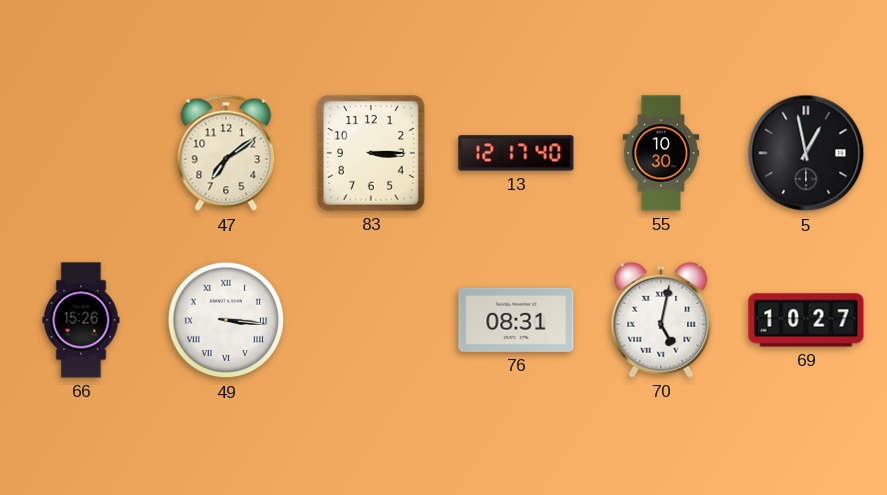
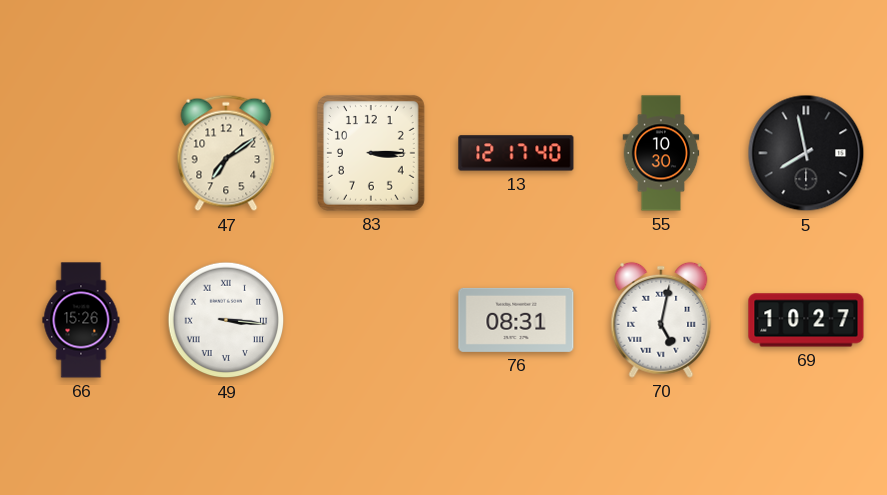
5: 12:58 -> 7:58 (806, 153)
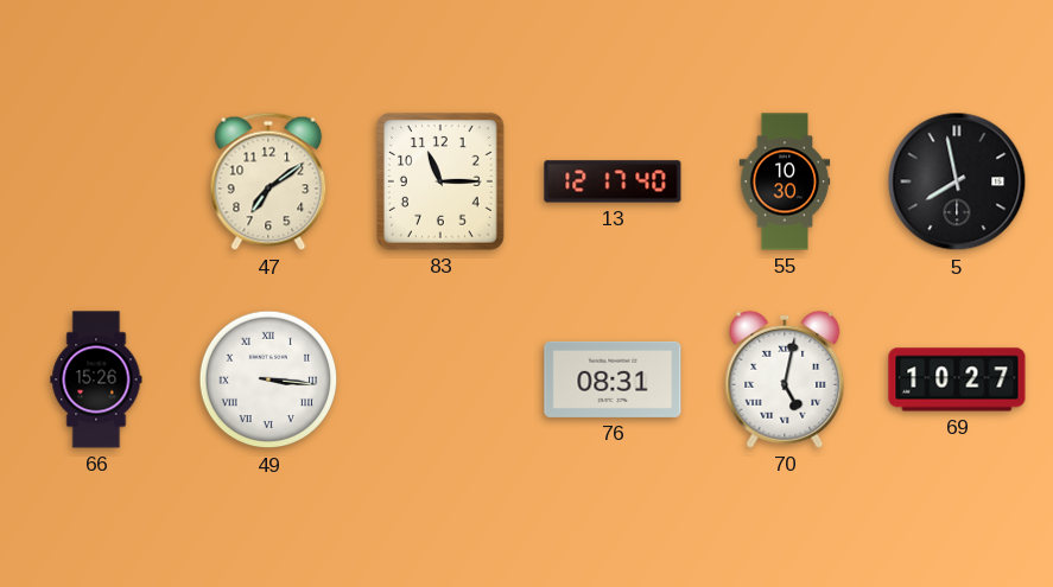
83: 3:15 -> 11:15 (440, 181)
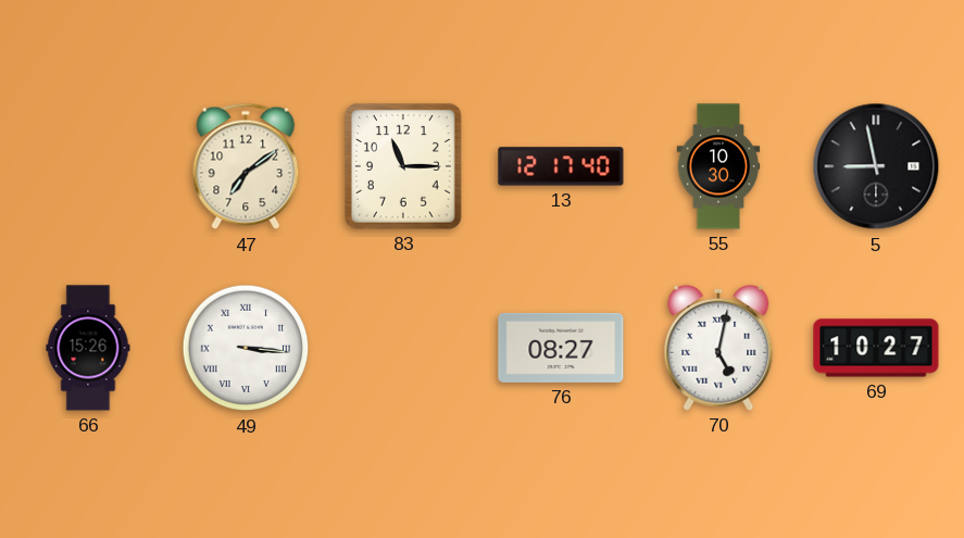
5: 7:58 -> 8:58 (876, 166)
76: 08:31 -> 08:27 (561, 348)
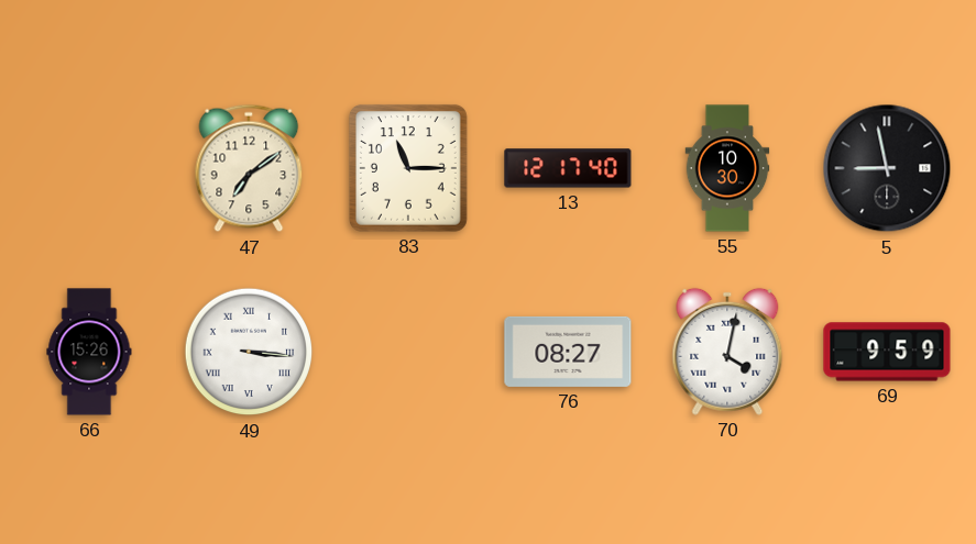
70: 5:02 -> 4:02 (727, 352)
69: 10:27 -> 9:59 (887, 352)
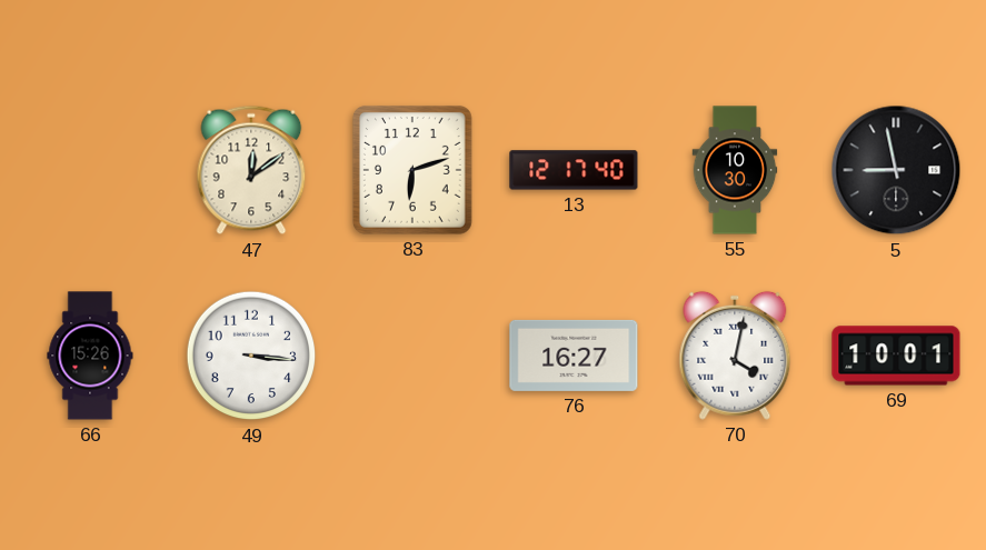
47: 7:09 -> 12:09 (251, 170)
83: 11:15 -> 6:12 (412, 170)
49 numerals: Roman -> Arabic (251, 356)
76: 08:27 -> 16:27 (574, 356)
69: 9:59 -> 10:01 (896, 356)
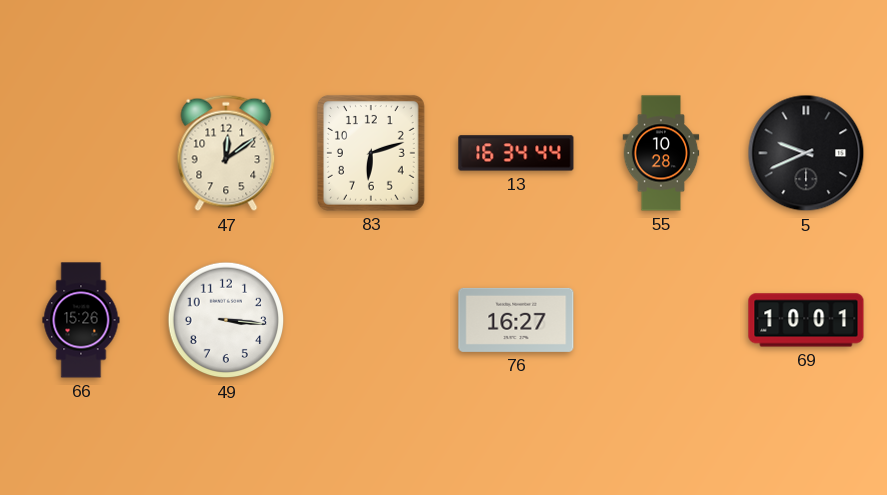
13: 12:17 -> 16:34 (516, 153)
55: 10:30 -> 10:28 (661, 153)
5: 8:58 -> 9:41 (806, 153)
70: 4:02 -> none (735, 356)
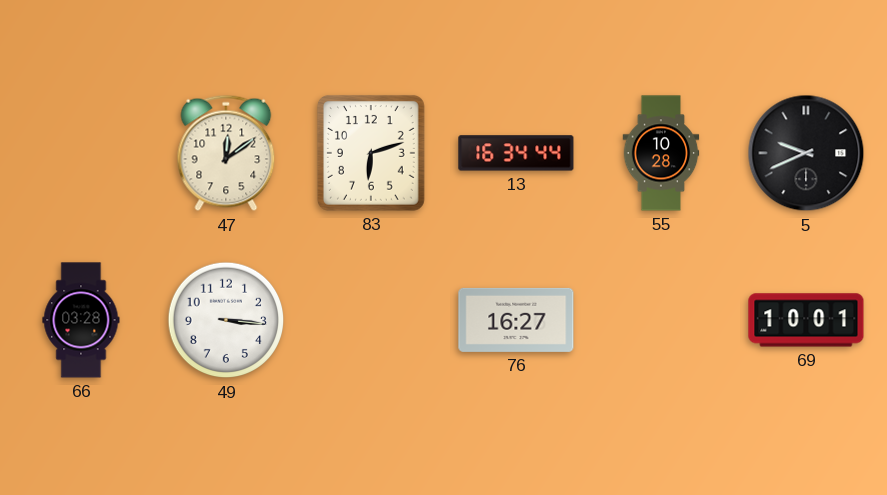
66: 15:26 -> 03:28 (81, 320)
